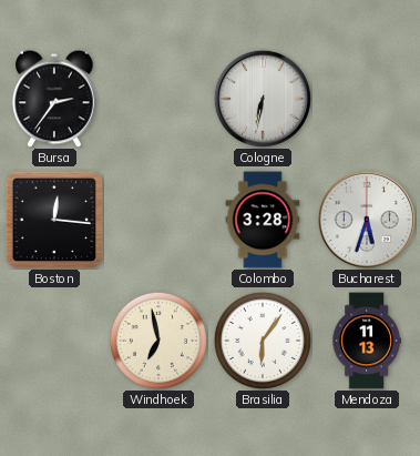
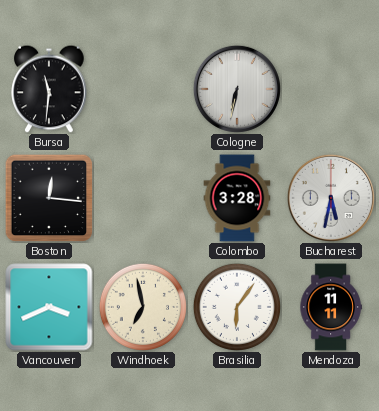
Bursa: 2:36 -> 11:31 (49, 89)
Bucharest: 5:33 -> 5:32 (331, 198)
Vancouver: none -> 3:41 (49, 307)
Mendoza: 11:13 -> 11:11 (331, 307)
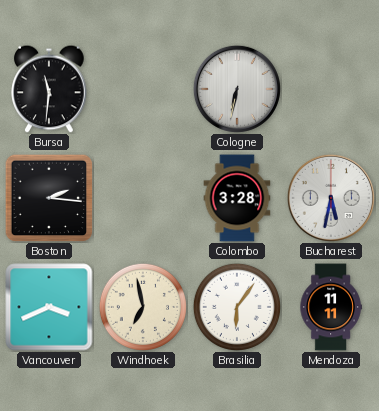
Boston: 12:16 -> 2:16 (49, 198)
